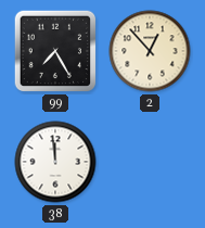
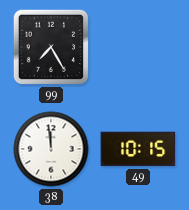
2: 12:53 -> none (150, 51)
49: none -> 10:15 (138, 149)
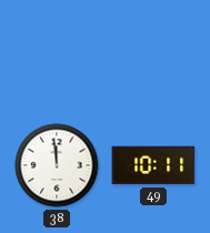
99: 7:25 -> none (51, 47)
49: 10:15 -> 10:11 (153, 165)
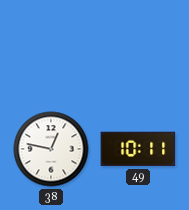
38: 11:59 -> 12:47 (51, 149)
